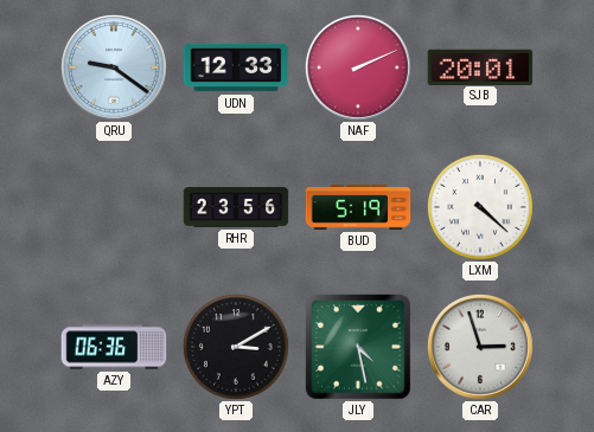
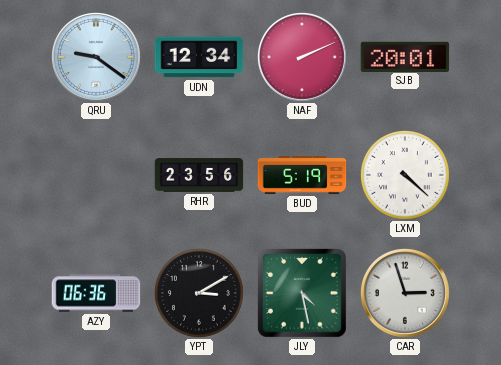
UDN: 12:33 -> 12:34 (199, 57)
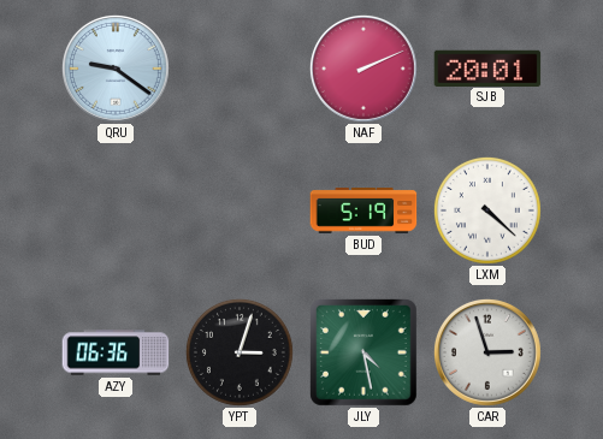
UDN: 12:34 -> none (199, 57)
RHR: 23:56 -> none (199, 175)
YPT: 3:10 -> 3:03 (240, 352)
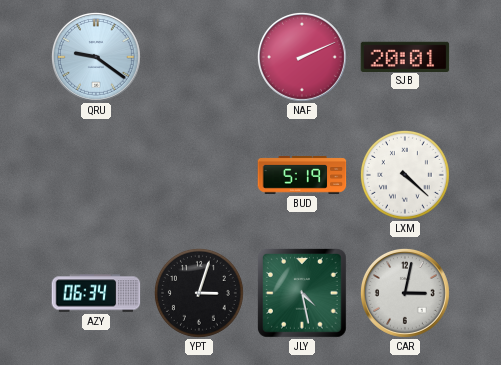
AZY: 06:36 -> 06:34 (96, 293)
CAR: 2:57 -> 3:02 (405, 293)
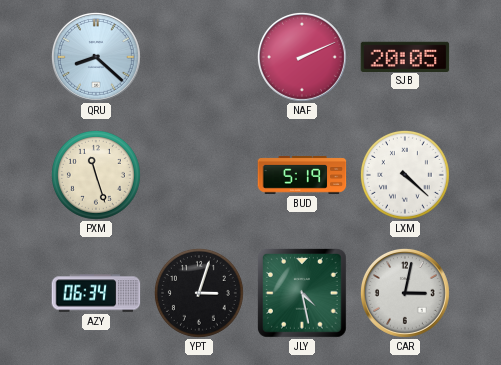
QRU: 9:21 -> 8:22 (96, 57)
SJB: 20:01 -> 20:05 (405, 56)
PXM: none -> 11:27 (96, 175)
